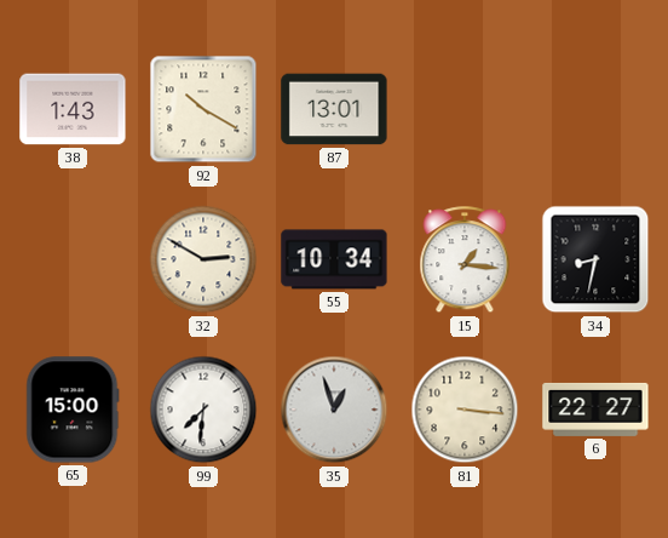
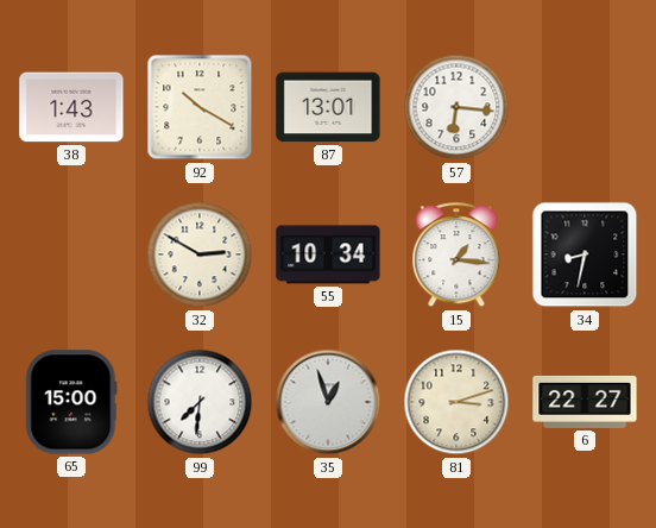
57: none -> 6:16 (456, 107)
81: 3:16 -> 3:12 (456, 402)
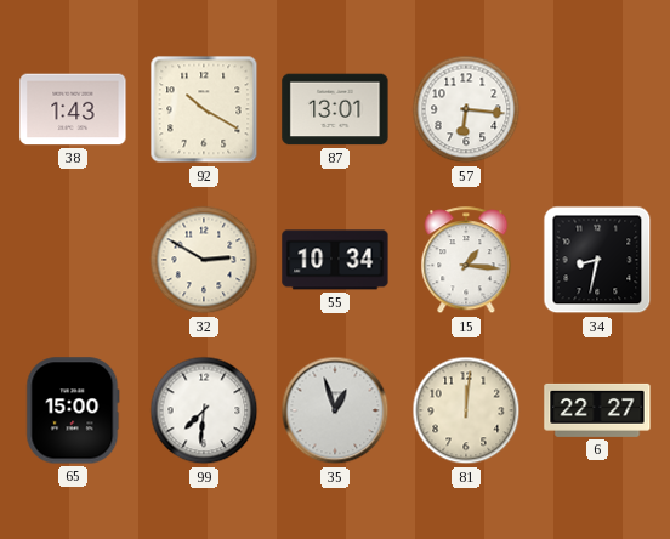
81: 3:12 -> 12:01 (466, 410)
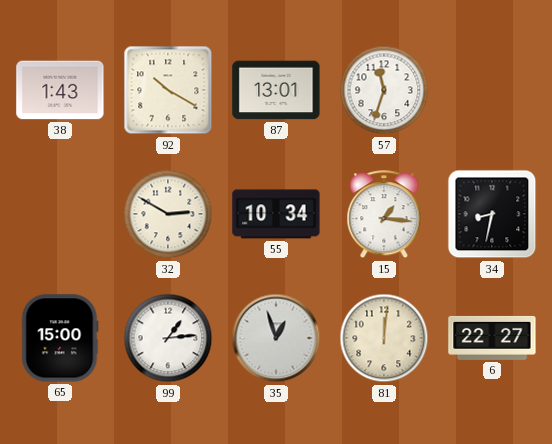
57: 6:16 -> 11:33 (384, 90)
99: 7:31 -> 1:14 (168, 338)
